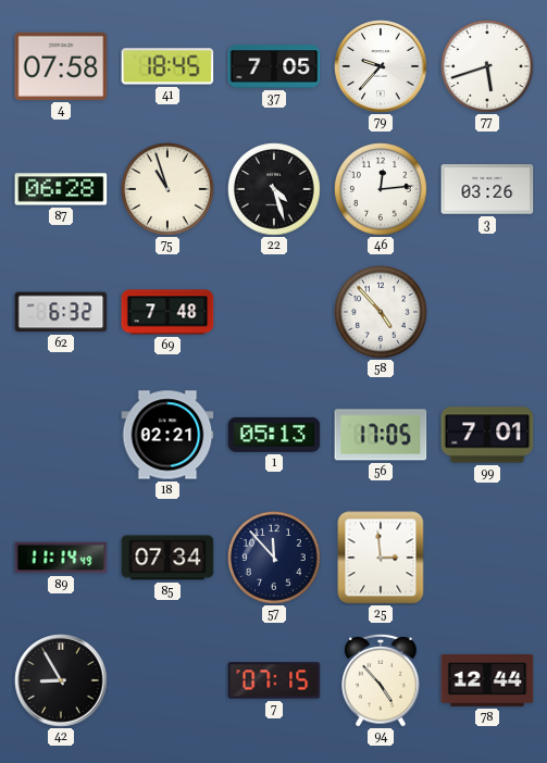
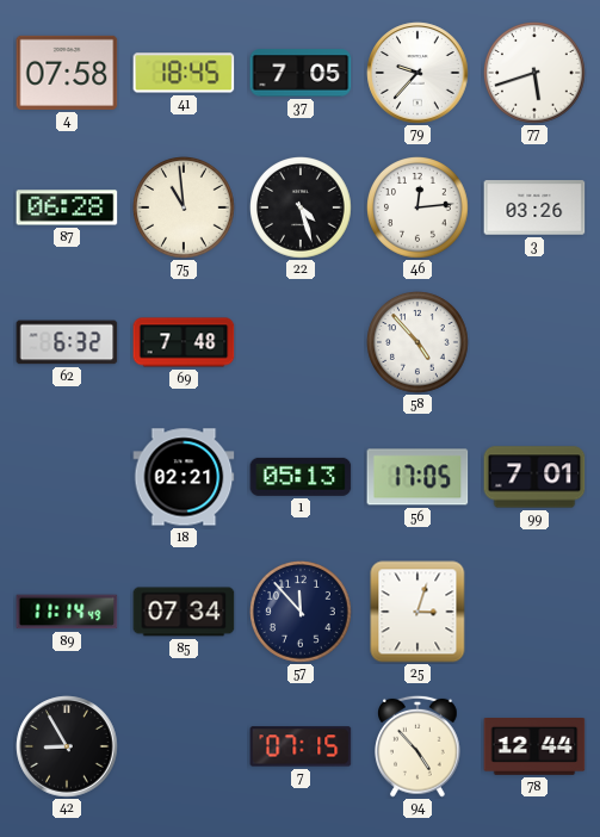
75: 10:57 -> 10:59 (185, 209)
25: 2:59 -> 3:03 (417, 612)
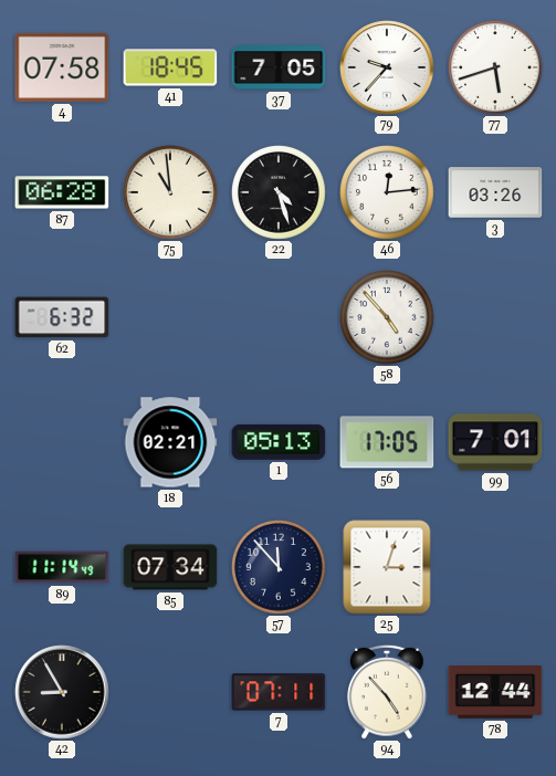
69: 7:48 -> none (184, 342)
7: 07:15 -> 07:11 (279, 692)
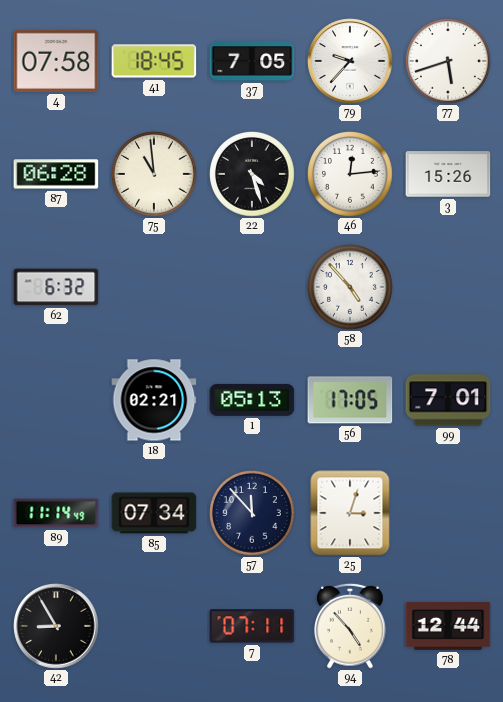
3: 03:26 -> 15:26 (448, 174)
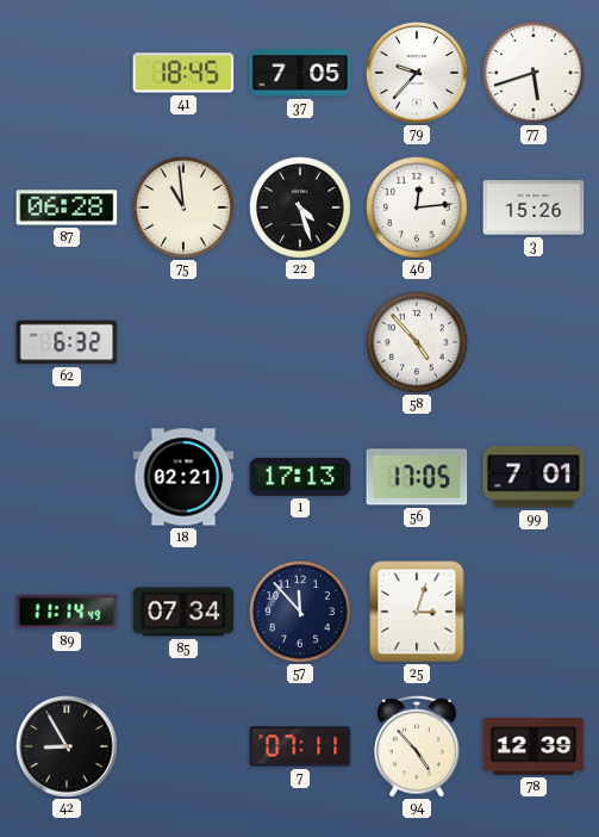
4: 07:58 -> none (56, 61)
1: 05:13 -> 17:13 (300, 477)
78: 12:44 -> 12:39 (534, 748)
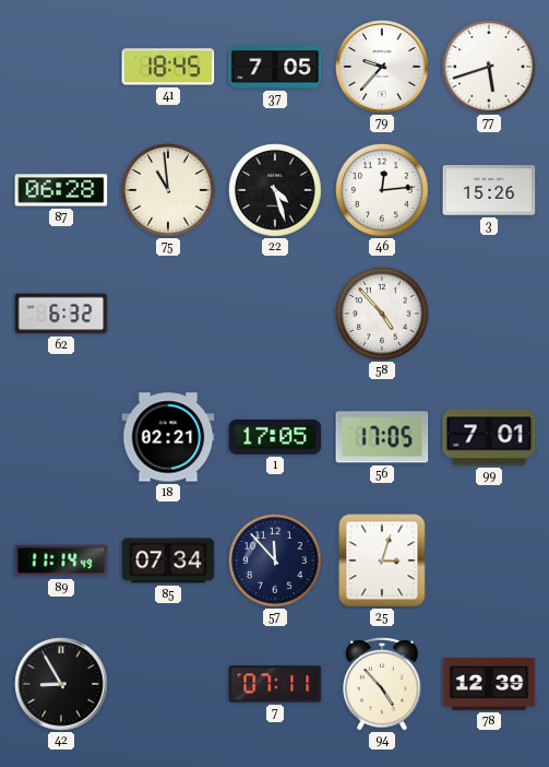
1: 17:13 -> 17:05 (275, 437)
